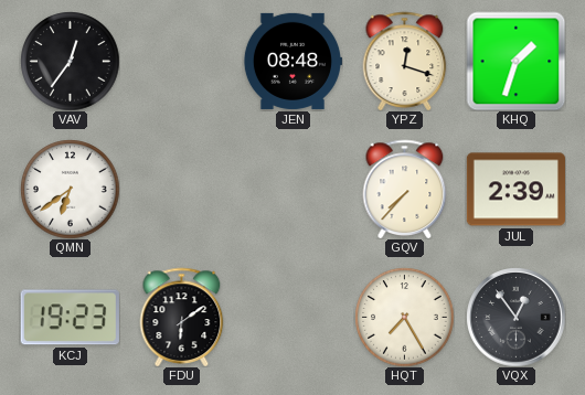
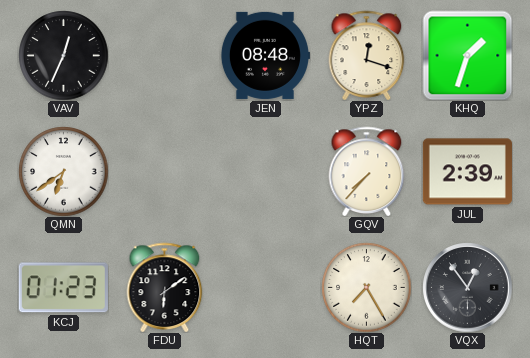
VAV: 12:36 -> 12:34 (63, 55)
KCJ: 19:23 -> 01:23 (63, 288)
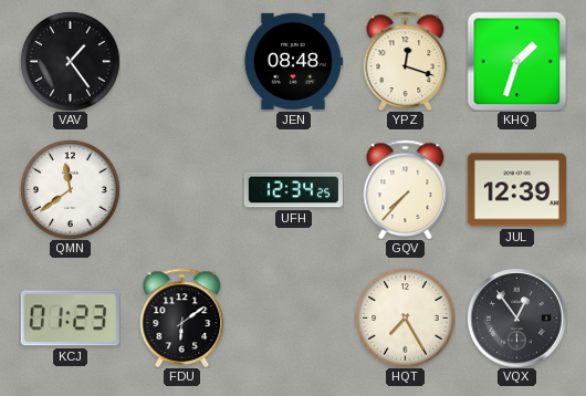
VAV: 12:34 -> 1:24 (70, 61)
QMN: 6:39 -> 11:39 (70, 189)
UFH: none -> 12:34 (293, 190)
JUL: 2:39 -> 12:39 (516, 190)
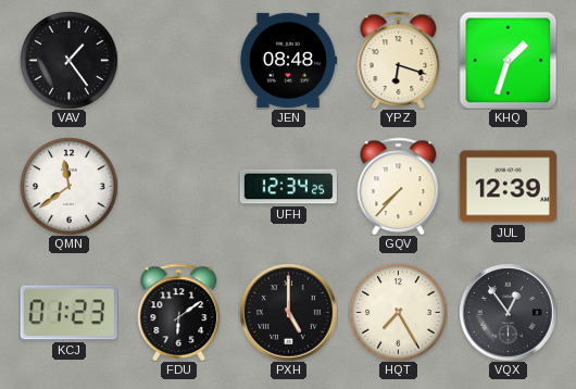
YPZ: 12:18 -> 6:18 (399, 60)
PXH: none -> 5:00 (288, 312)
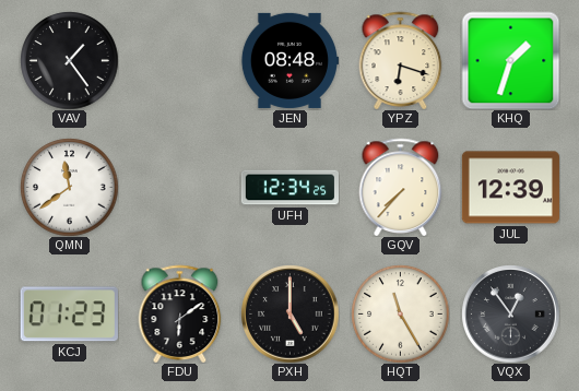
HQT: 7:25 -> 11:25 (400, 313)
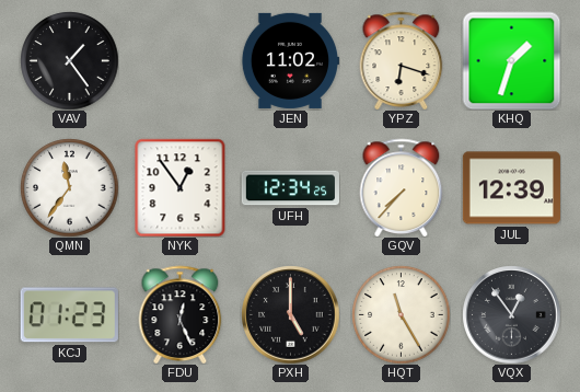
JEN: 08:48 -> 11:02 (290, 60)
QMN: 11:39 -> 11:36 (69, 187)
NYK: none -> 12:54 (181, 187)
FDU: 6:09 -> 12:26 (181, 314)
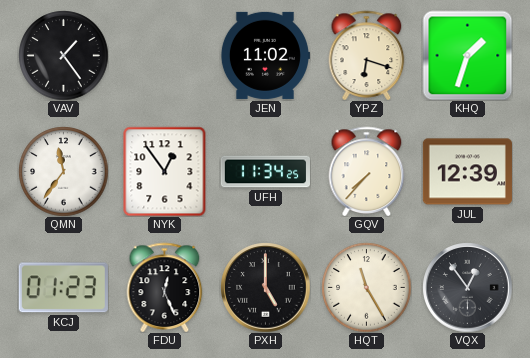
UFH: 12:34 -> 11:34 (265, 172)
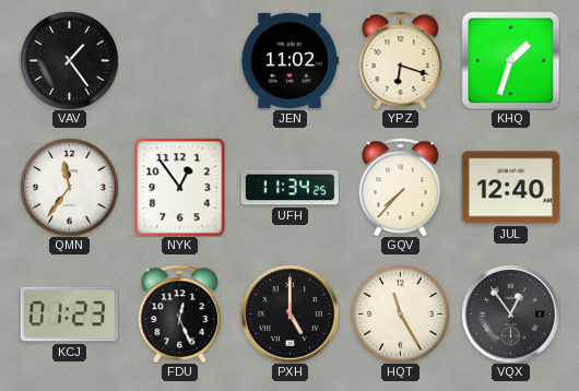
JUL: 12:39 -> 12:40 (510, 188)
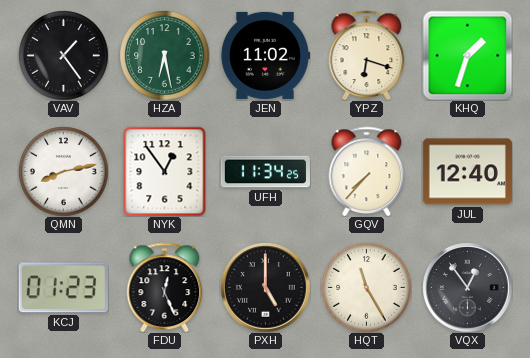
HZA: none -> 6:28 (164, 55)
QMN: 11:36 -> 8:13 (63, 171)
